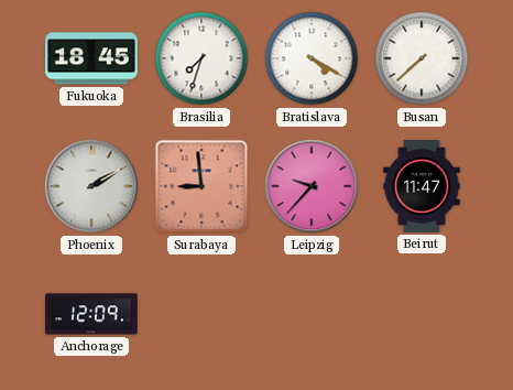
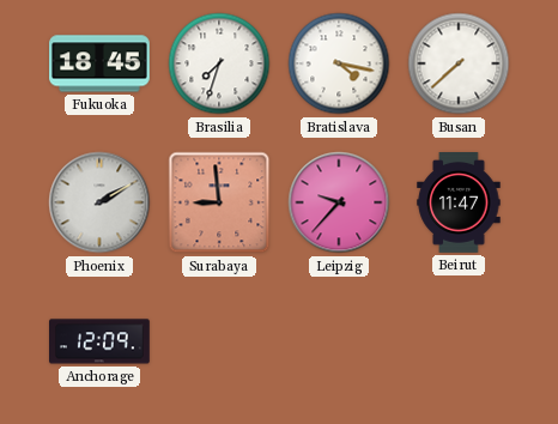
Bratislava: 4:20 -> 4:17 (339, 63)
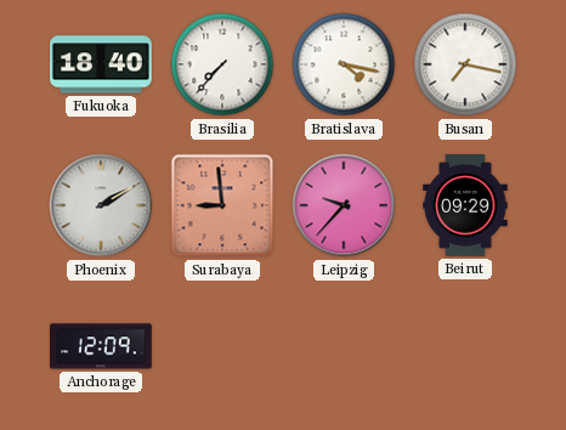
Fukuoka: 18:45 -> 18:40 (102, 64)
Brasilia: 7:33 -> 7:37 (222, 64)
Busan: 7:38 -> 7:17 (465, 64)
Beirut: 11:47 -> 09:29 (465, 206)
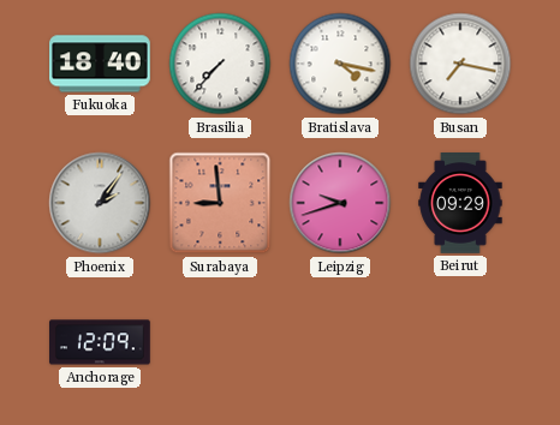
Phoenix: 2:10 -> 2:06 (100, 203)
Leipzig: 9:37 -> 9:42 (340, 203)
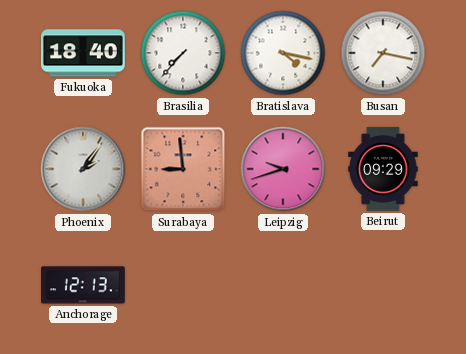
Anchorage: 12:09 -> 12:13 (84, 285)
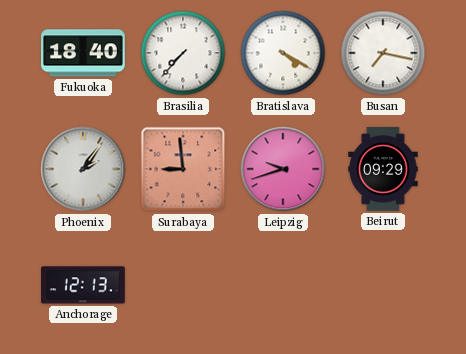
Bratislava: 4:17 -> 4:20 (283, 53)
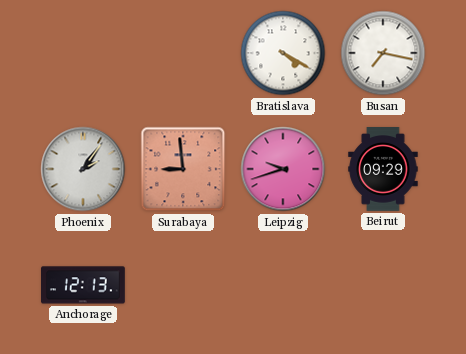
Fukuoka: 18:40 -> none (84, 53)
Brasilia: 7:37 -> none (183, 53)
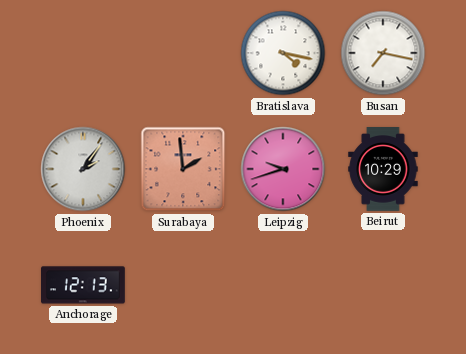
Bratislava: 4:20 -> 4:17 (283, 53)
Surabaya: 8:59 -> 1:59 (183, 169)
Beirut: 09:29 -> 10:29 (383, 170)
